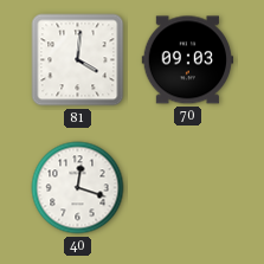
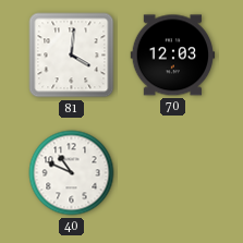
70: 09:03 -> 12:03 (173, 56)
40: 12:18 -> 10:49 (72, 173)
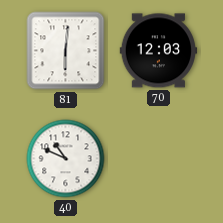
81: 4:01 -> 6:01 (66, 51)
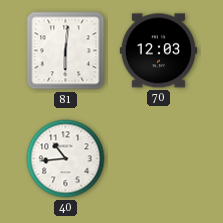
40: 10:49 -> 10:44 (66, 159)
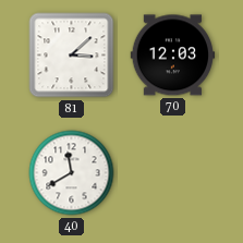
81: 6:01 -> 3:08 (72, 56)
40: 10:44 -> 11:40 (72, 173)
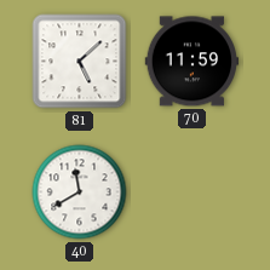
81: 3:08 -> 5:08 (80, 62)
70: 12:03 -> 11:59 (193, 62)
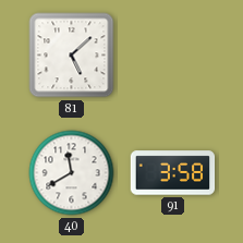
70: 11:59 -> none (193, 62)
91: none -> 3:58 (173, 173)
